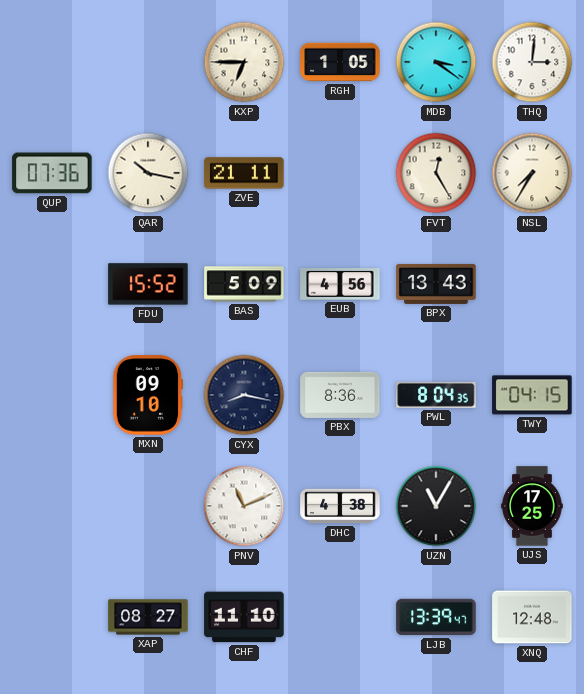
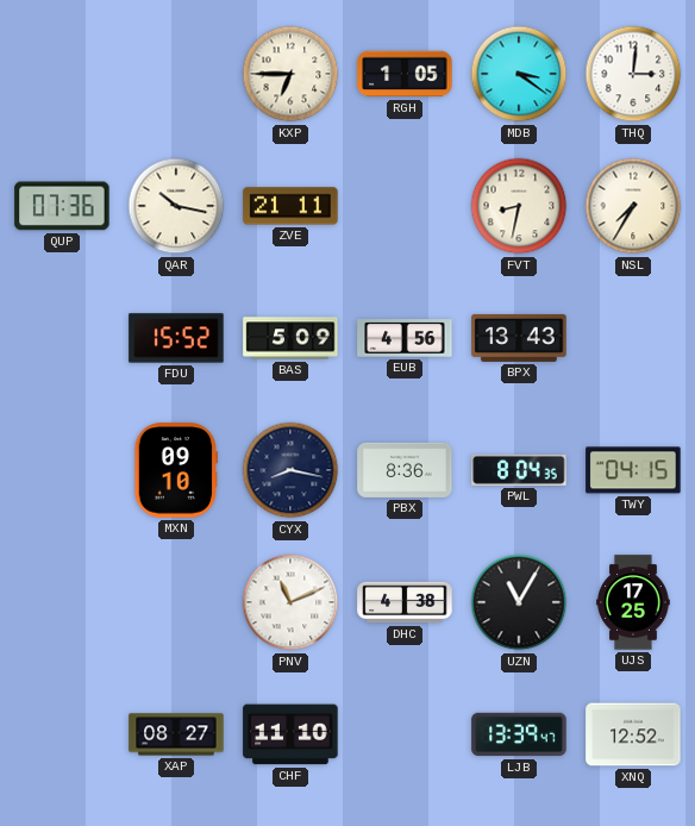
FVT: 12:25 -> 8:32 (519, 206)
XNQ: 12:48 -> 12:52 (633, 734)
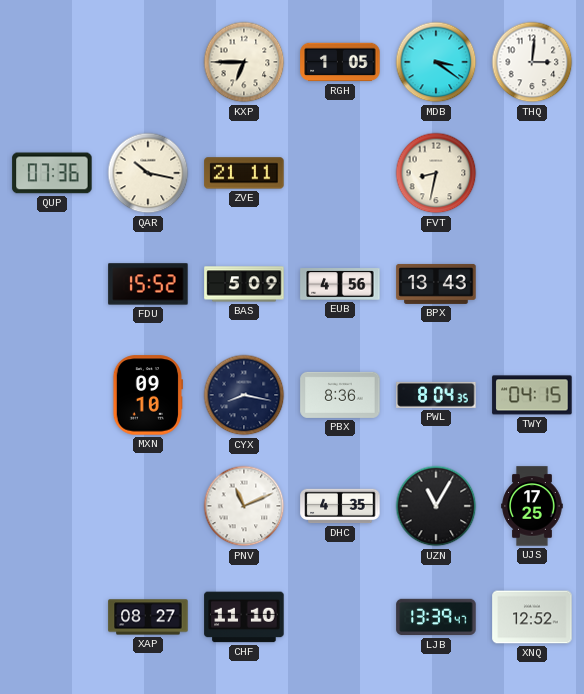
NSL: 7:35 -> none (633, 206)
DHC: 4:38 -> 4:35 (340, 506)
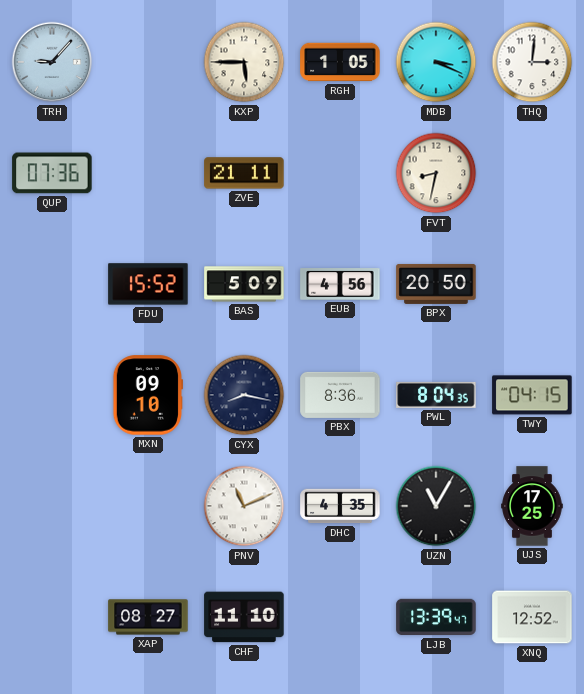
TRH: none -> 9:07 (52, 62)
KXP: 6:45 -> 5:45 (244, 62)
MDB: 3:21 -> 3:19 (436, 62)
QAR: 10:17 -> none (148, 173)
BPX: 13:43 -> 20:50 (436, 284)
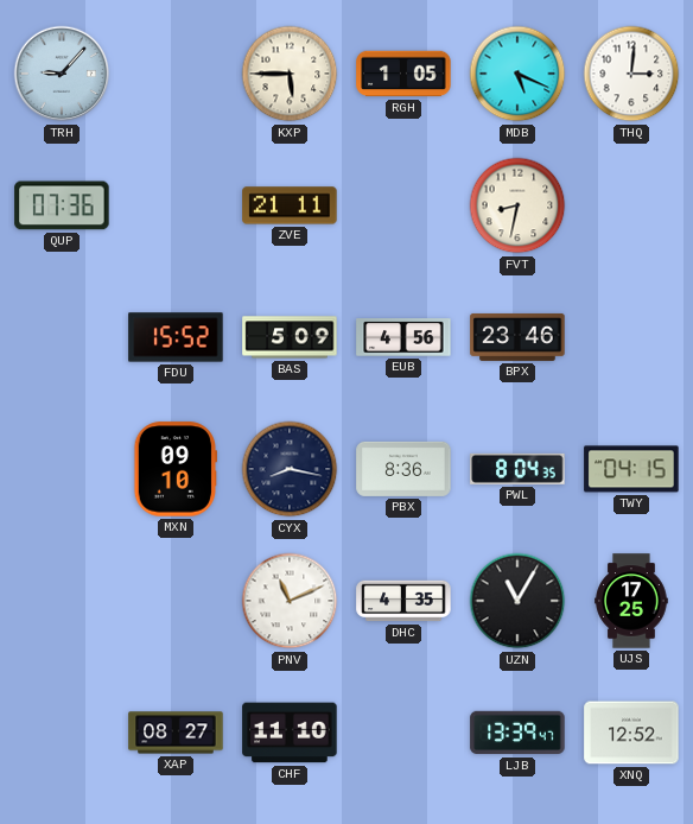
MDB: 3:19 -> 5:19 (517, 74)
BPX: 20:50 -> 23:46 (517, 337)
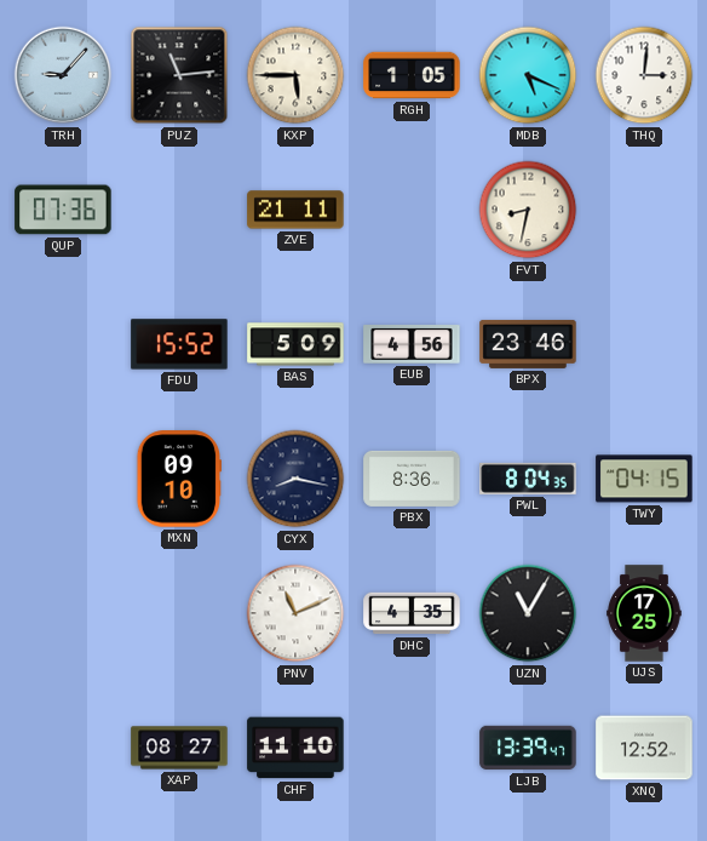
PUZ: none -> 11:14 (179, 75)
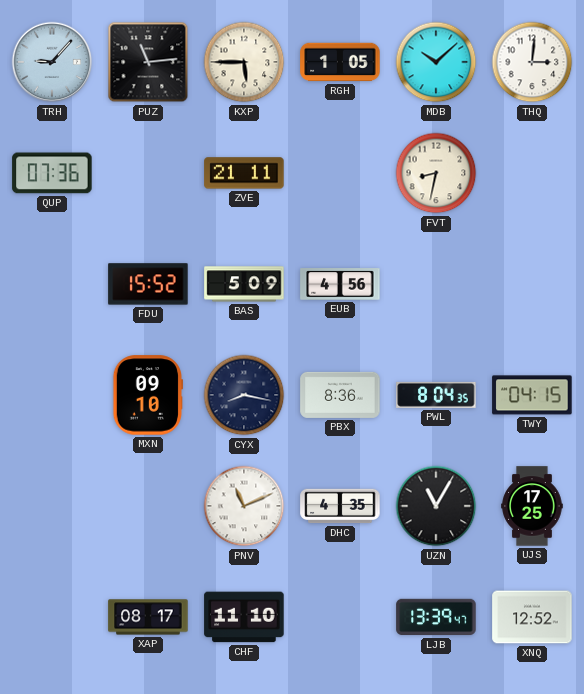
MDB: 5:19 -> 10:08 (436, 62)
BPX: 23:46 -> none (528, 344)
XAP: 08:27 -> 08:17 (148, 617)
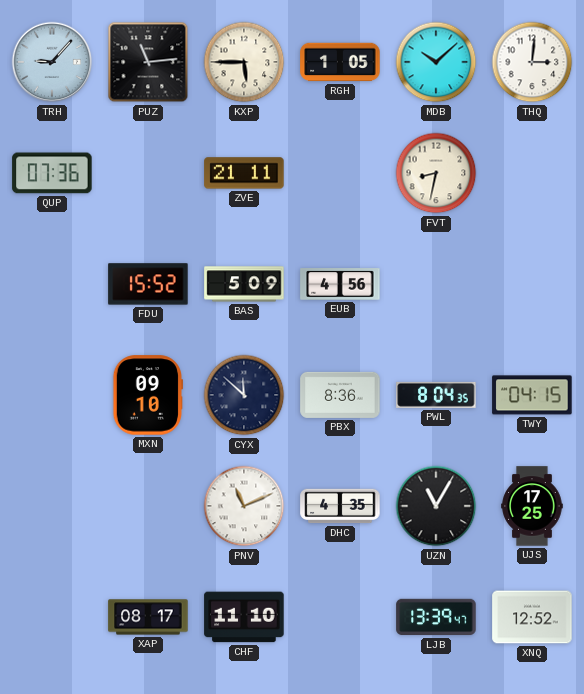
CYX: 8:17 -> 11:52 (244, 395)
